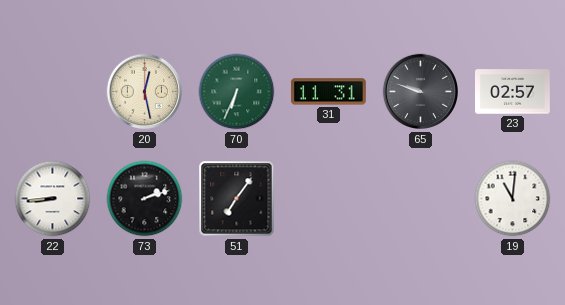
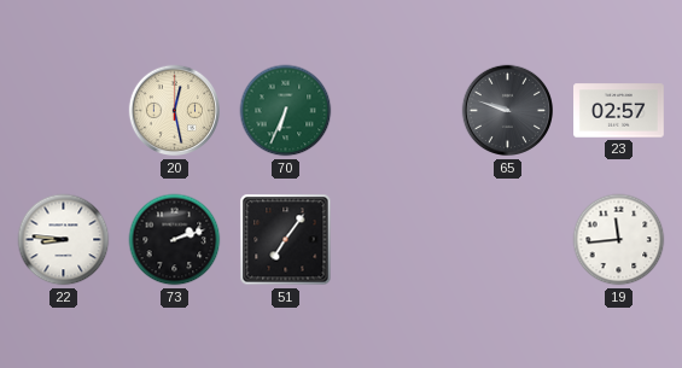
31: 11:31 -> none (328, 92)
22: 8:44 -> 8:46 (64, 240)
19: 11:01 -> 11:44 (619, 240)
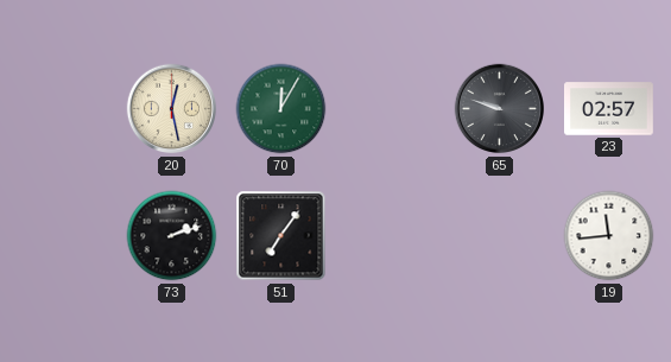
70: 6:34 -> 12:05 (281, 109)
22: 8:46 -> none (64, 240)
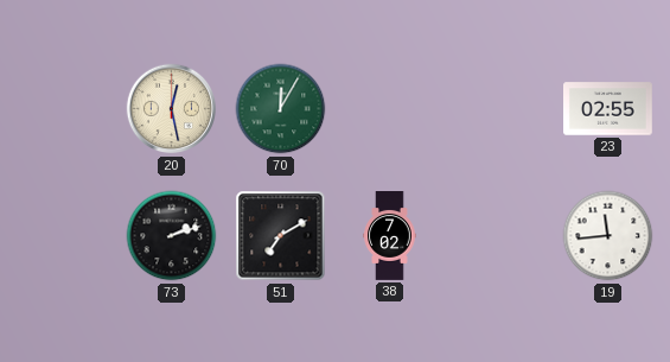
65: 9:48 -> none (500, 109)
23: 02:57 -> 02:55 (608, 109)
51: 7:06 -> 7:10 (281, 236)
38: none -> 7:02 (390, 236)
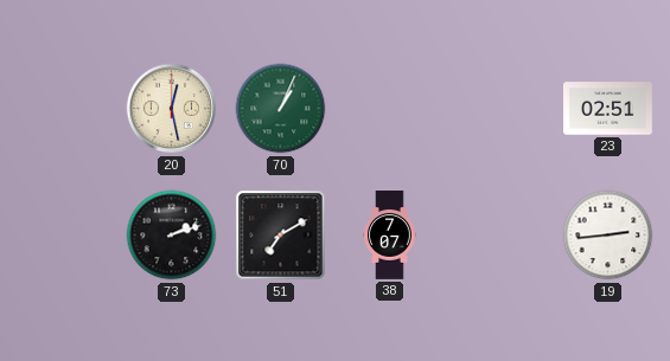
70: 12:05 -> 1:04 (281, 109)
23: 02:55 -> 02:51 (608, 109)
38: 7:02 -> 7:07 (390, 236)
19: 11:44 -> 2:44 (608, 236)
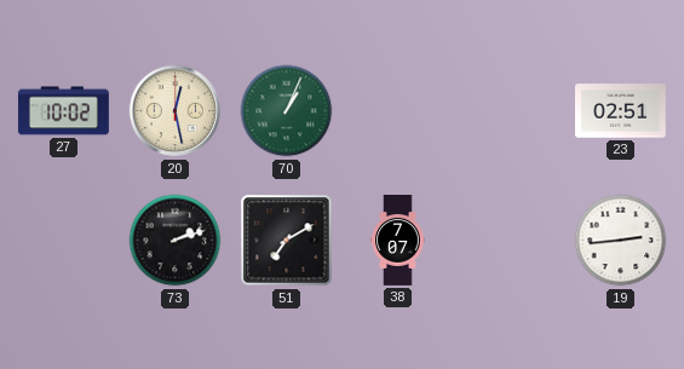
27: none -> 10:02 (63, 111)
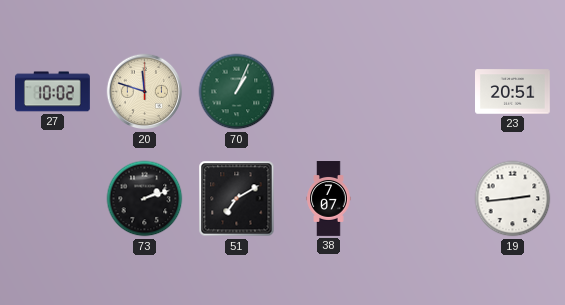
20: 12:28 -> 11:48 (145, 92)
23: 02:51 -> 20:51 (513, 92)
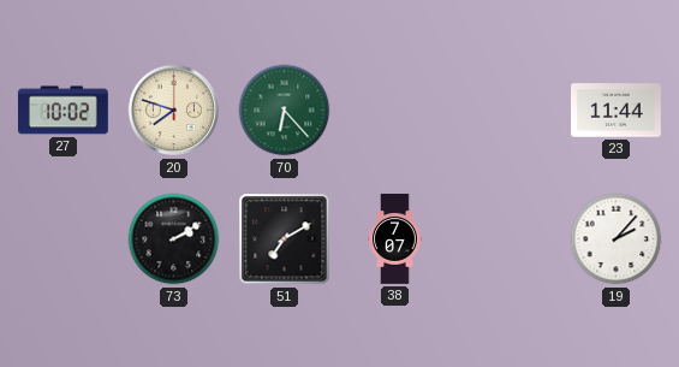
20: 11:48 -> 7:48 (174, 111)
70: 1:04 -> 6:23 (285, 111)
23: 20:51 -> 11:44 (617, 111)
73: 2:12 -> 2:10 (174, 239)
19: 2:44 -> 2:07 (617, 239)
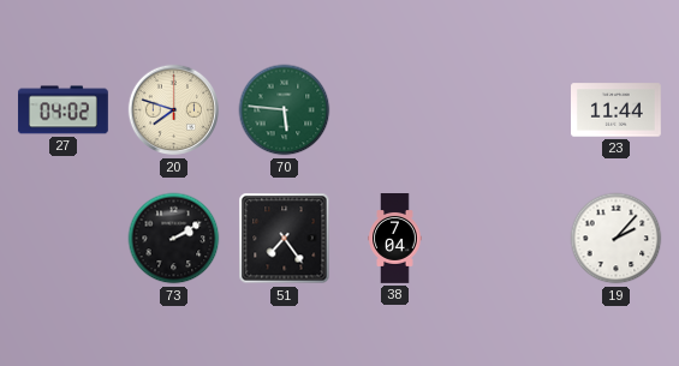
27: 10:02 -> 04:02 (62, 110)
70: 6:23 -> 5:46 (285, 110)
51: 7:10 -> 7:24 (285, 239)
38: 7:07 -> 7:04 (395, 239)
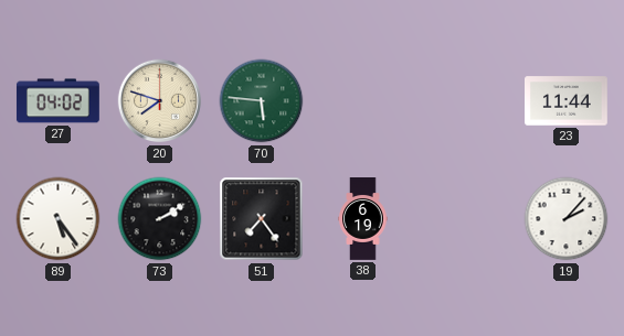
89: none -> 5:24 (59, 219)
38: 7:04 -> 6:19 (363, 219)
